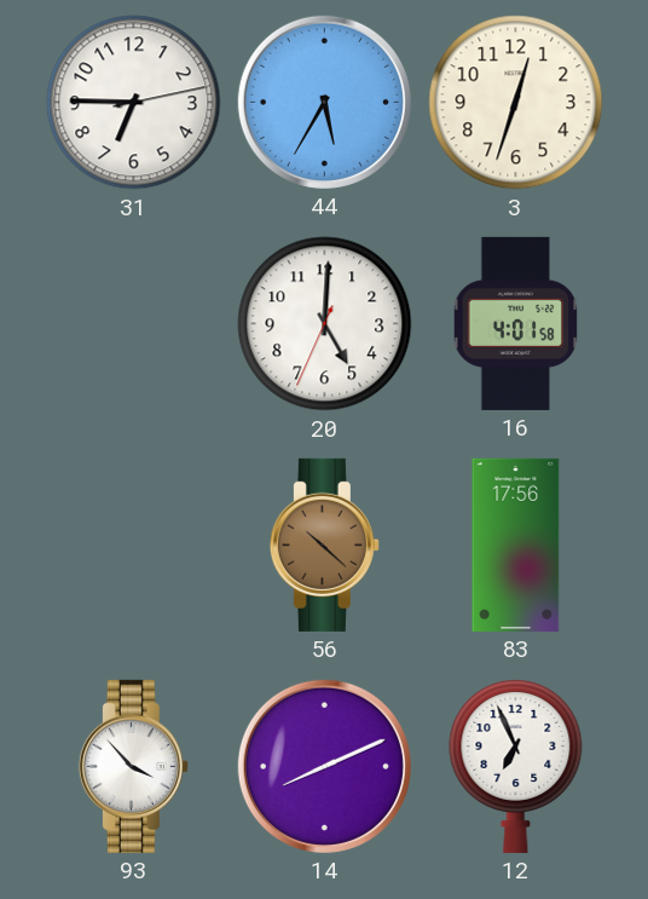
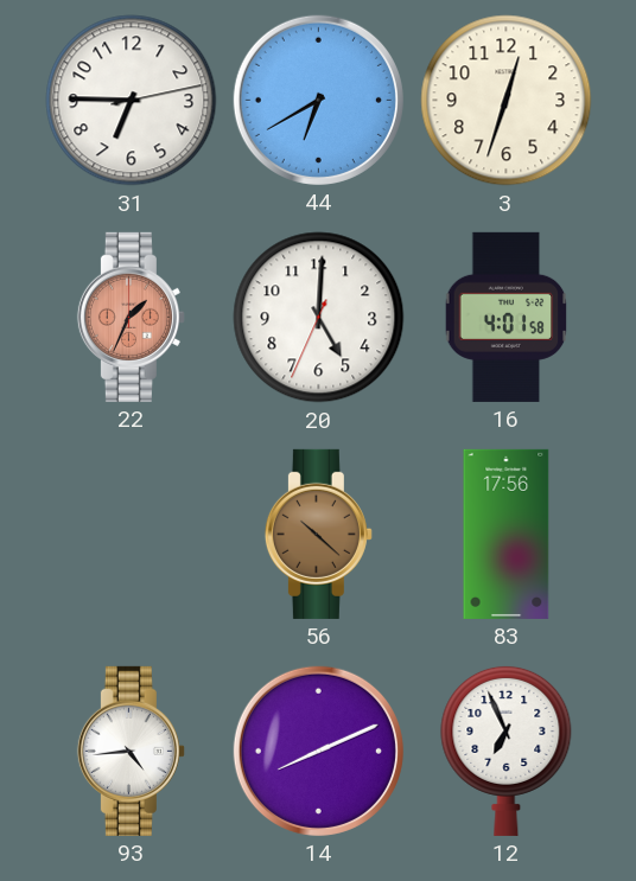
44: 5:35 -> 6:40 (318, 100)
22: none -> 1:34 (131, 317)
93: 3:53 -> 4:44 (131, 751)
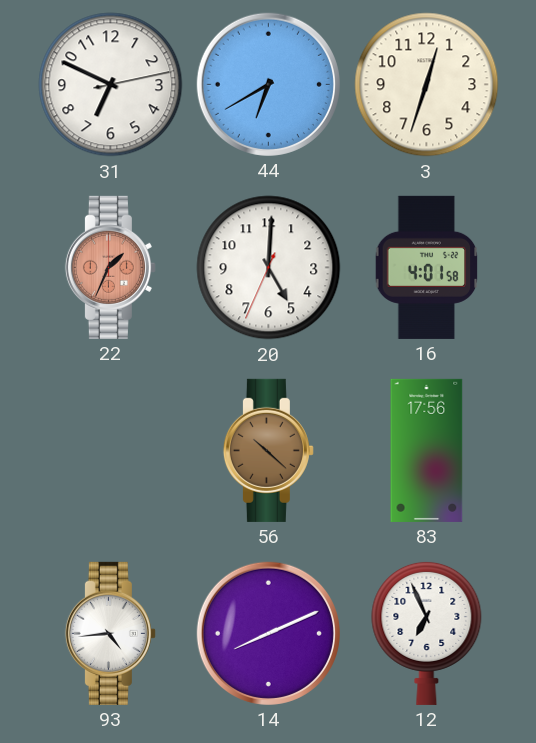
31: 6:45 -> 6:49 (111, 85)
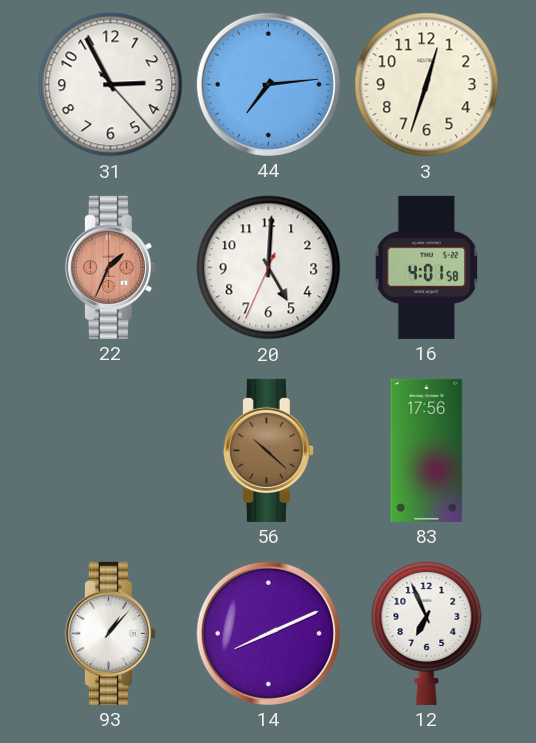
31: 6:49 -> 2:55 (111, 85)
44: 6:40 -> 7:14 (268, 84)
93: 4:44 -> 1:07 (110, 633)
